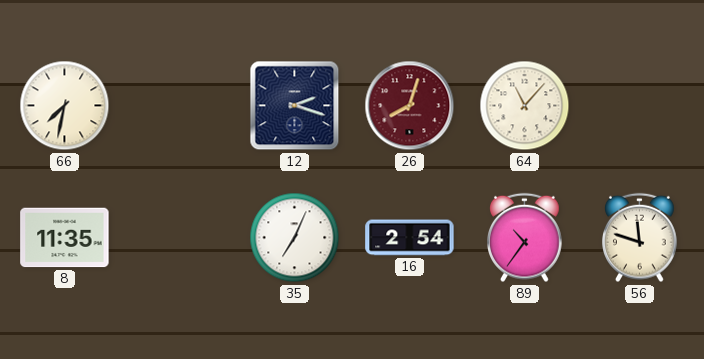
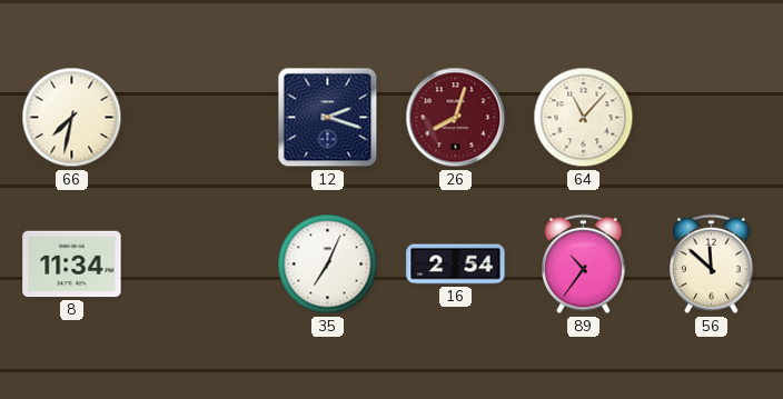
8: 11:35 -> 11:34 (72, 265)
56: 11:48 -> 11:52 (712, 265)
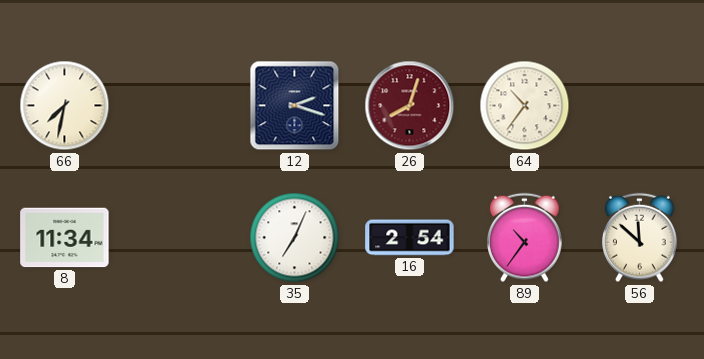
64: 11:07 -> 10:36 (525, 106)
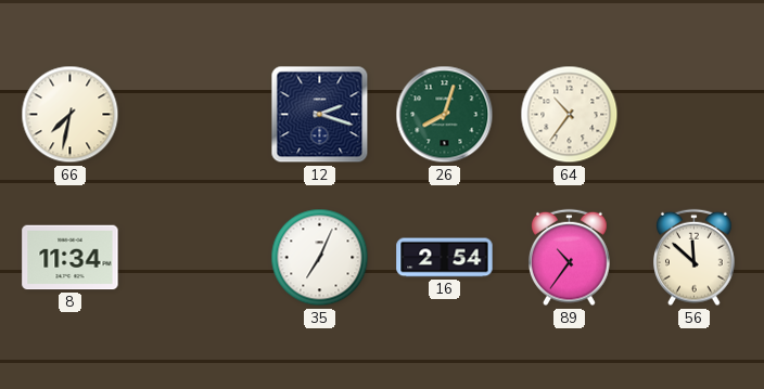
26 dial: burgundy -> green (445, 115)
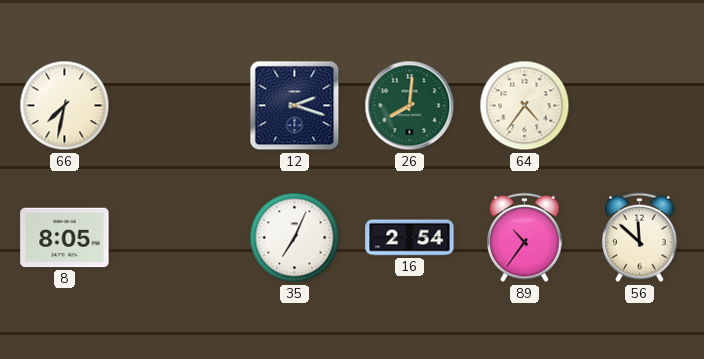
26: 8:03 -> 8:01 (410, 106)
64: 10:36 -> 4:36 (525, 106)
8: 11:34 -> 8:05 (65, 238)
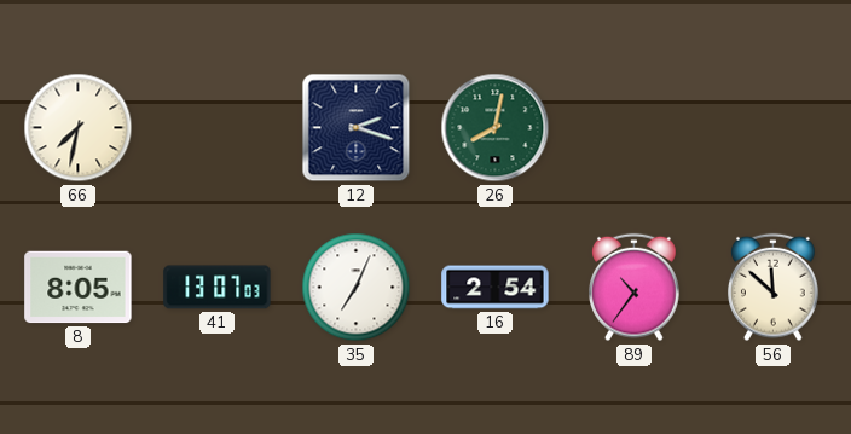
26: 8:01 -> 8:02 (496, 128)
64: 4:36 -> none (525, 106)
41: none -> 13:07 (218, 288)
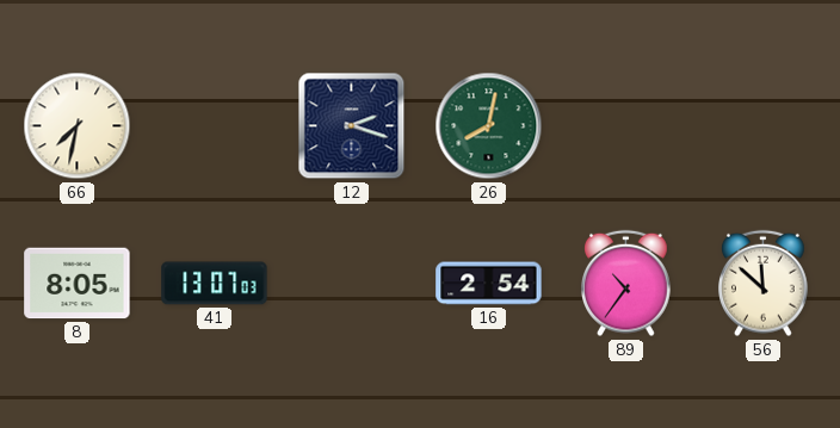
35: 7:04 -> none (357, 288)
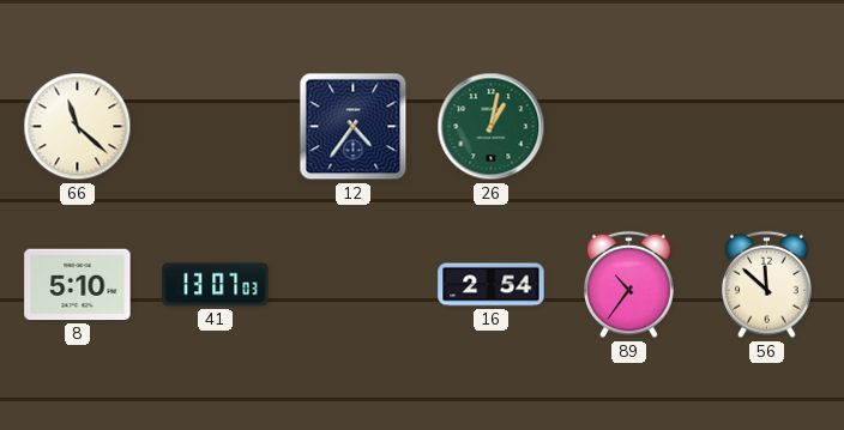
66: 7:32 -> 11:22 (78, 127)
12: 2:18 -> 4:36 (354, 127)
26: 8:02 -> 1:02 (492, 127)
8: 8:05 -> 5:10 (78, 285)
